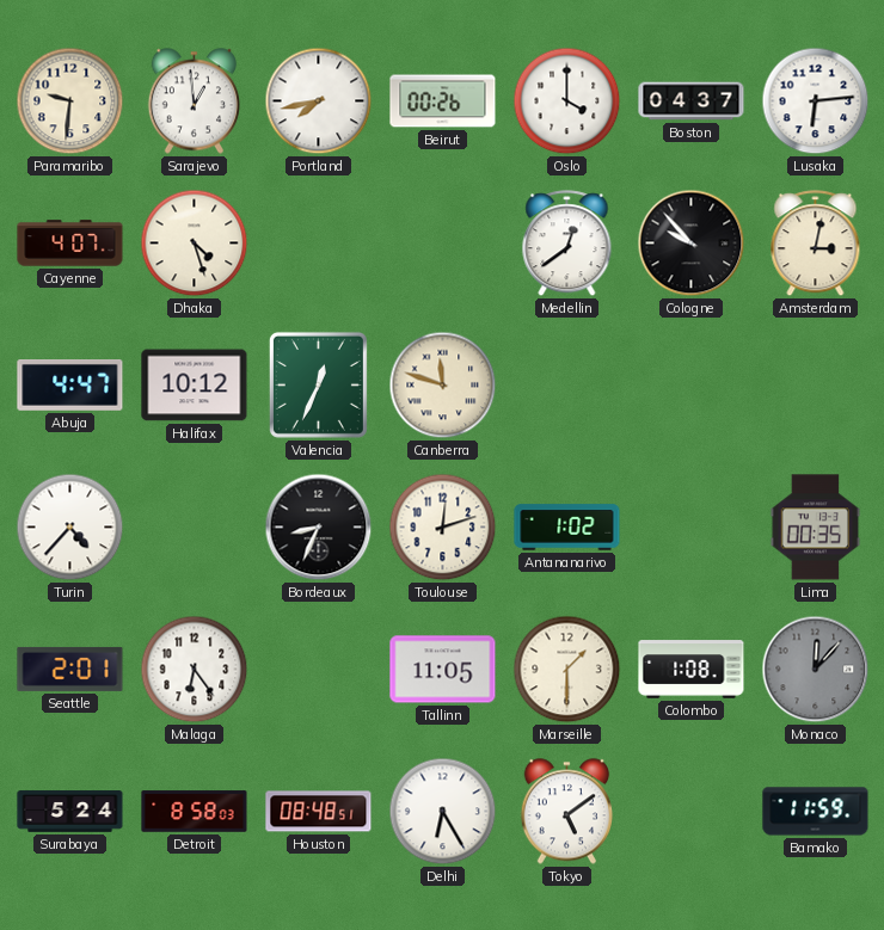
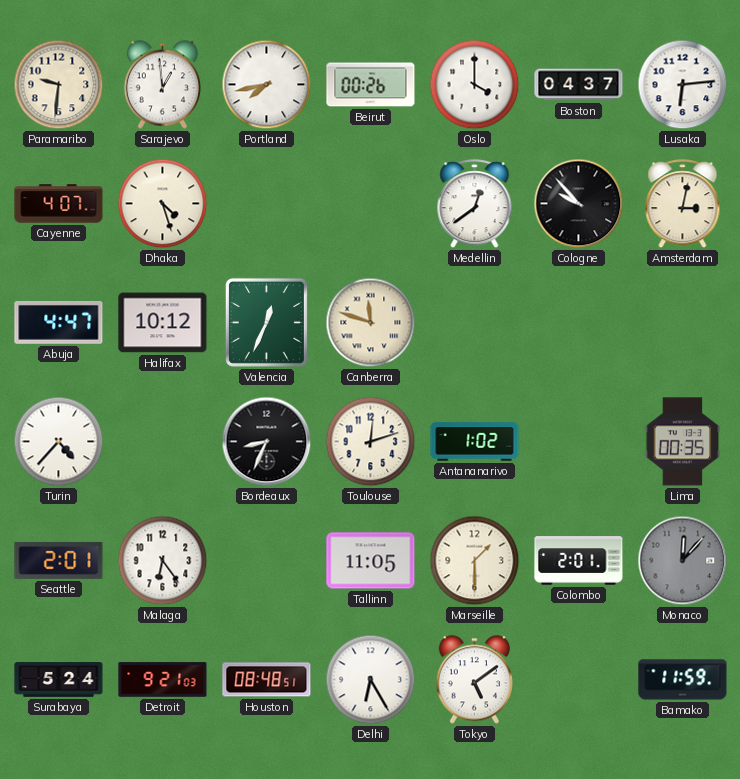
Colombo: 1:08 -> 2:01 (579, 561)
Detroit: 8:58 -> 9:21 (163, 680)
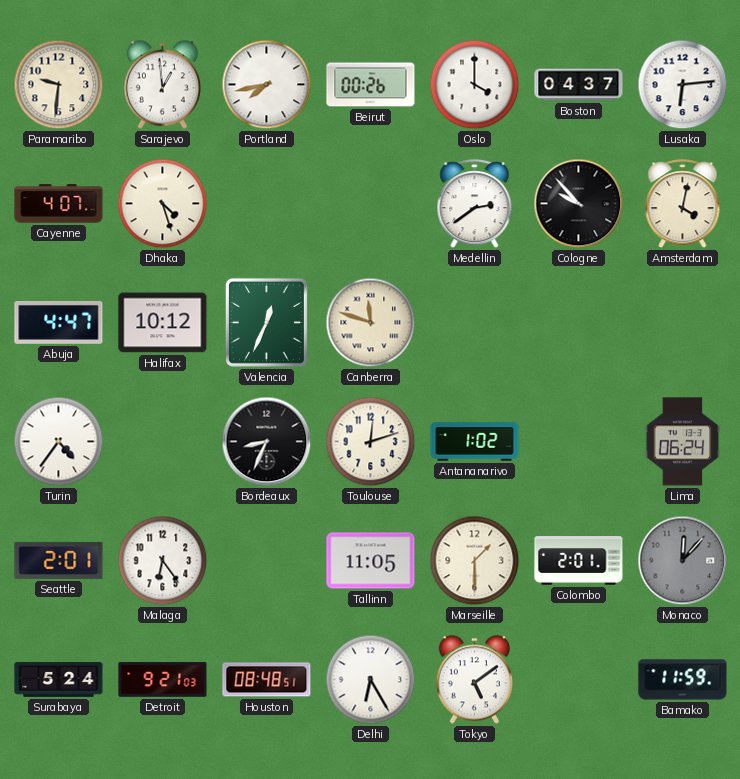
Medellin: 12:39 -> 2:39 (475, 204)
Amsterdam: 3:02 -> 4:02 (683, 204)
Turin: 4:37 -> 4:36 (59, 442)
Lima: 00:35 -> 06:24 (683, 442)
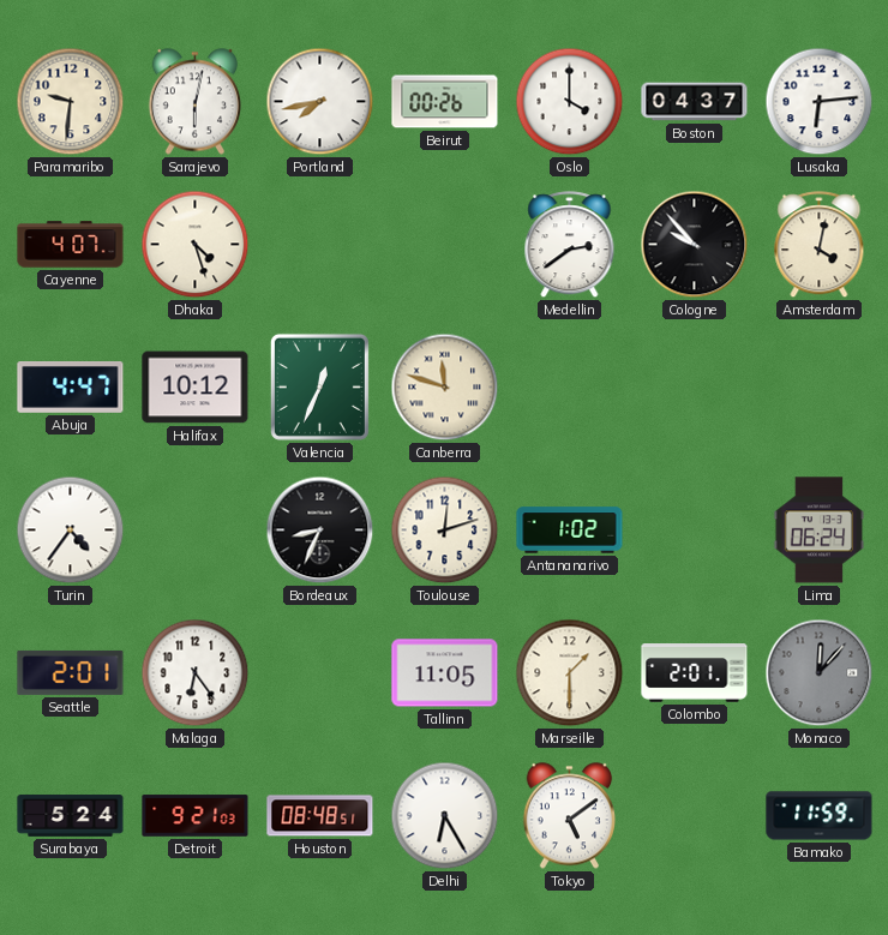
Sarajevo: 12:59 -> 6:02 (194, 102)
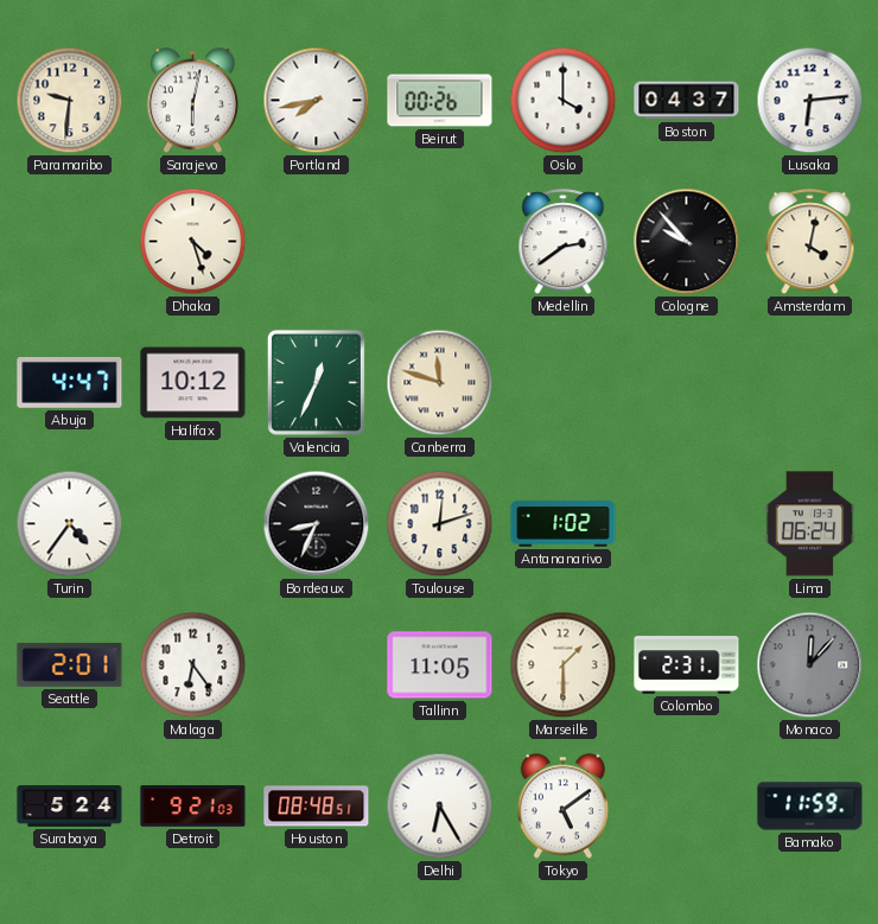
Cayenne: 4:07 -> none (71, 245)
Colombo: 2:01 -> 2:31 (687, 665)
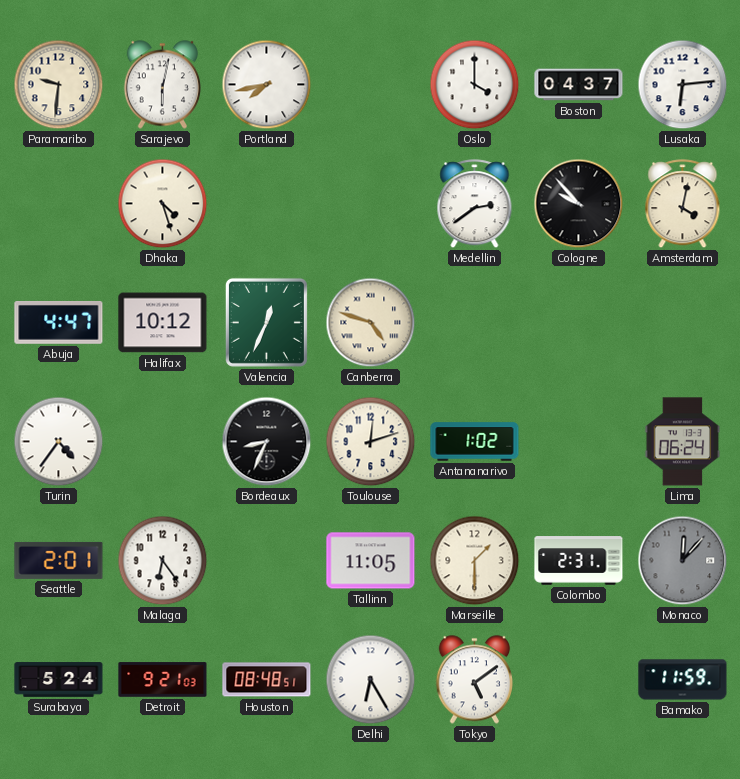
Beirut: 00:26 -> none (440, 101)
Canberra: 11:48 -> 4:48 (371, 323)
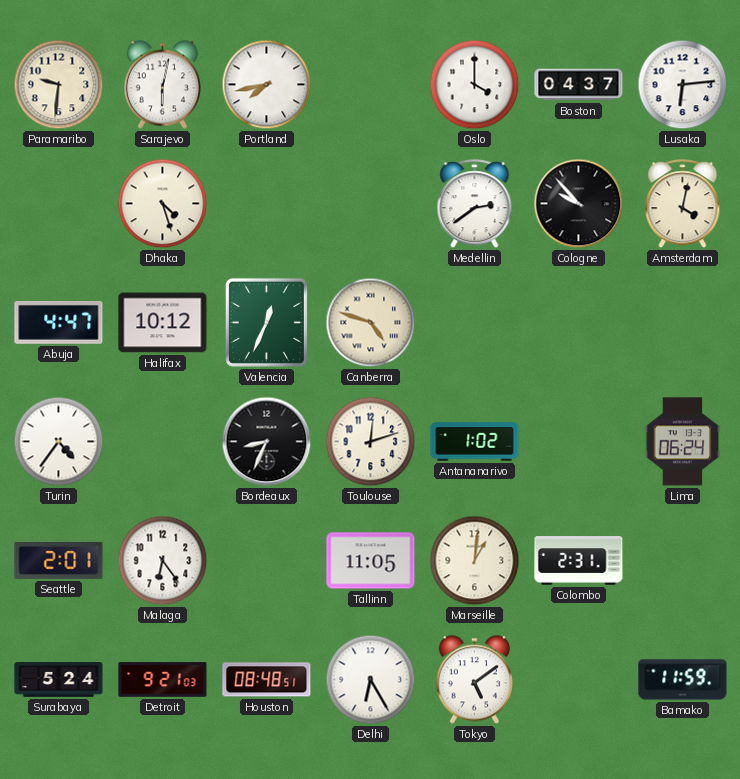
Marseille: 1:30 -> 1:01 (475, 561)
Monaco: 12:07 -> none (683, 561)
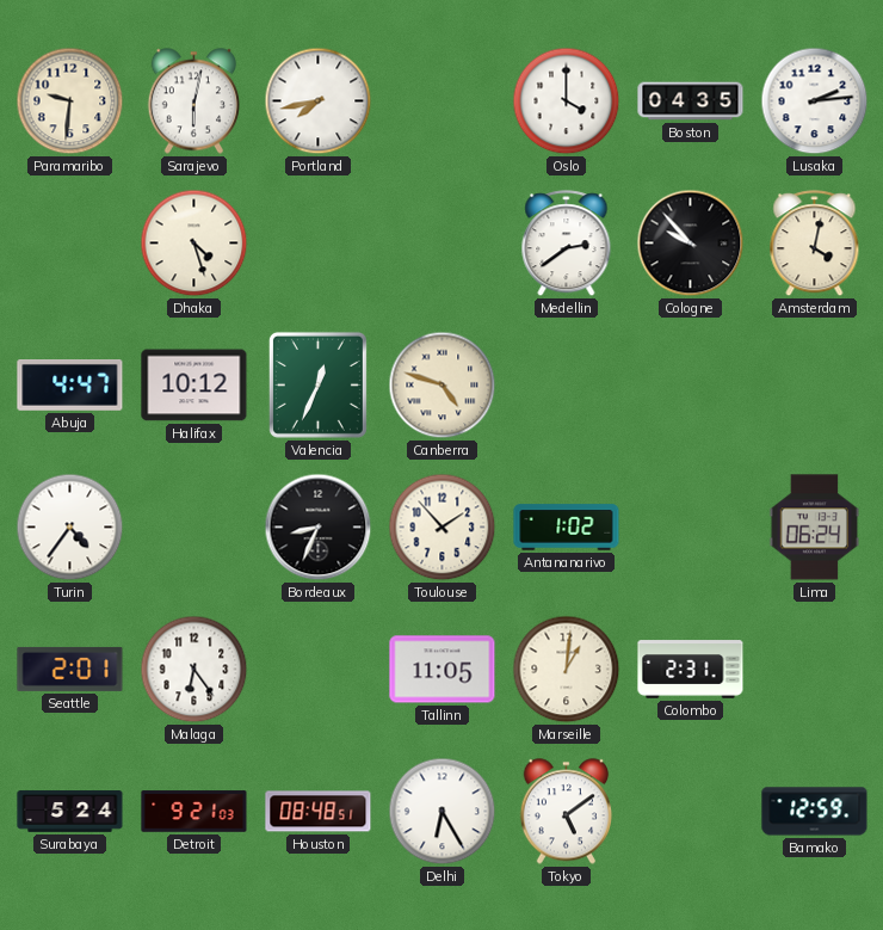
Boston: 04:37 -> 04:35 (691, 101)
Lusaka: 6:14 -> 2:14 (815, 101)
Toulouse: 12:12 -> 1:53 (443, 528)
Bamako: 11:59 -> 12:59 (815, 812)
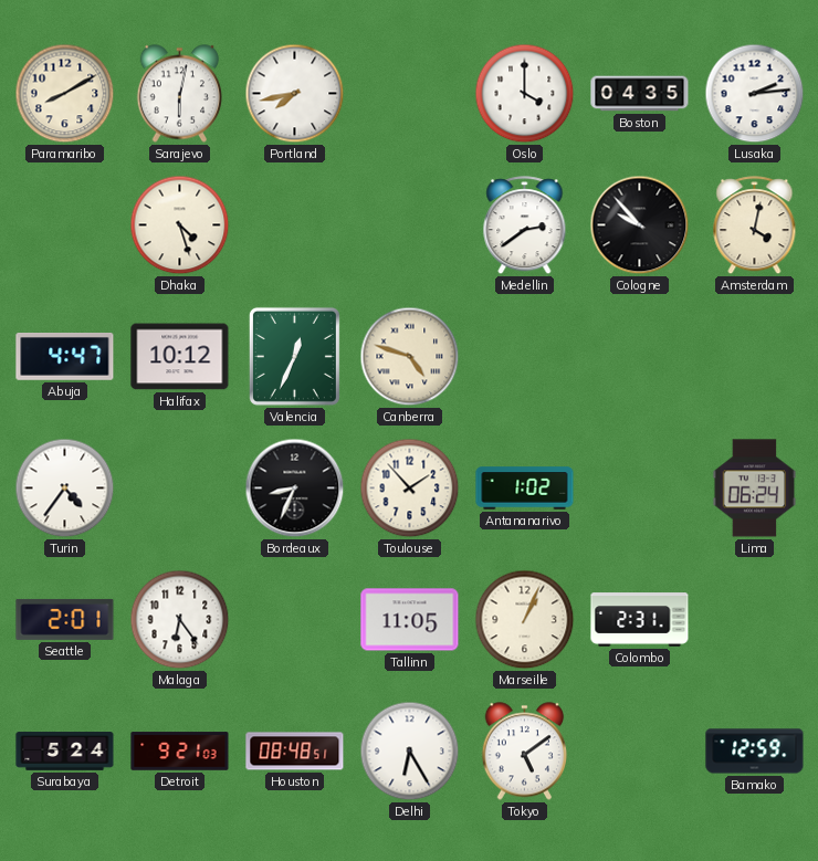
Paramaribo: 9:31 -> 8:10 (65, 94)
Marseille: 1:01 -> 1:04 (525, 620)
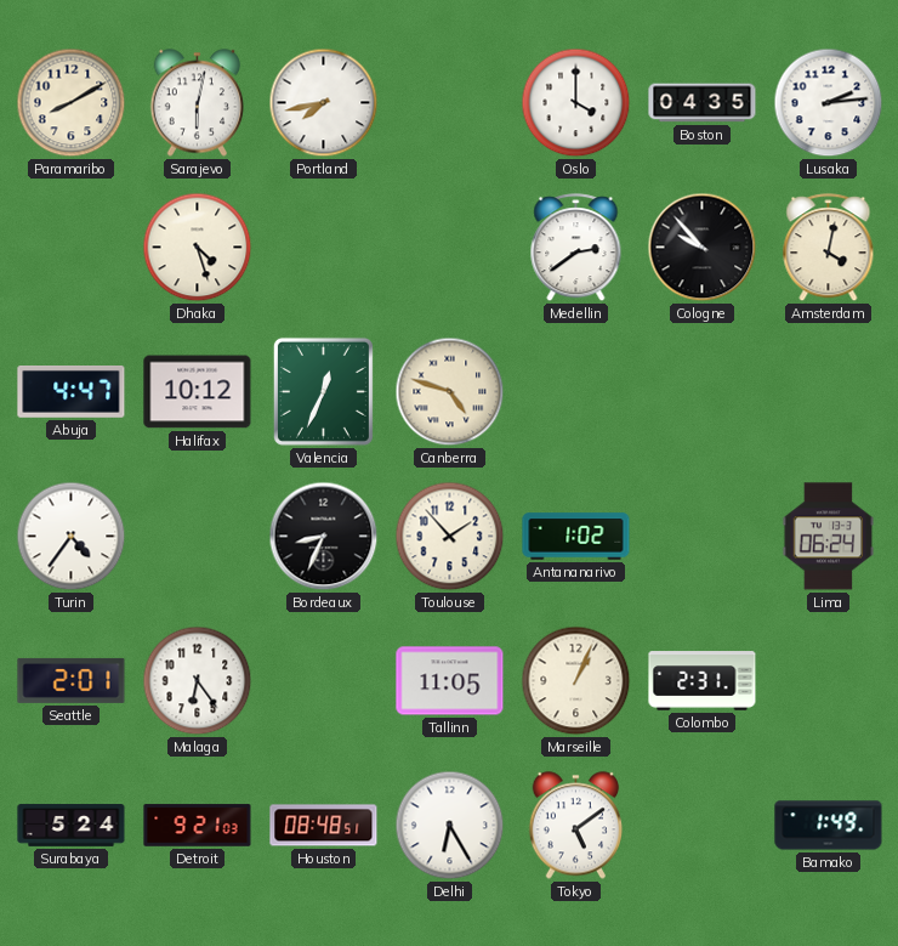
Bamako: 12:59 -> 1:49 (829, 826)
